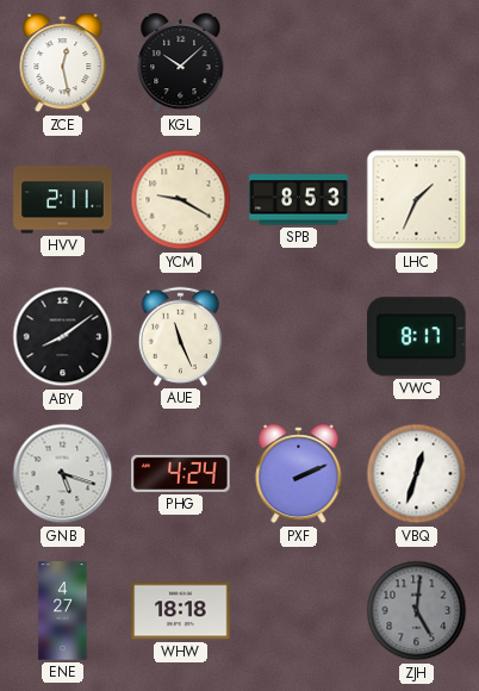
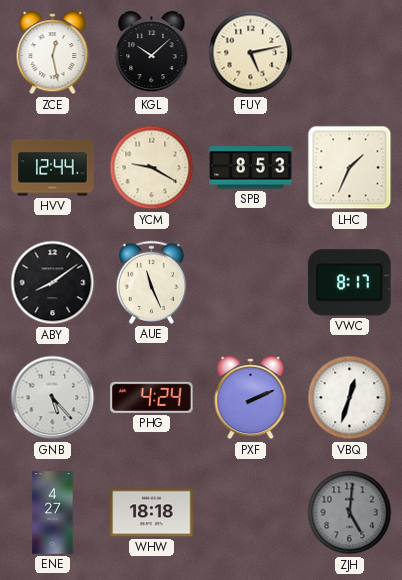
FUY: none -> 5:13 (251, 53)
HVV: 2:11 -> 12:44 (53, 168)
GNB: 5:18 -> 5:23 (53, 398)
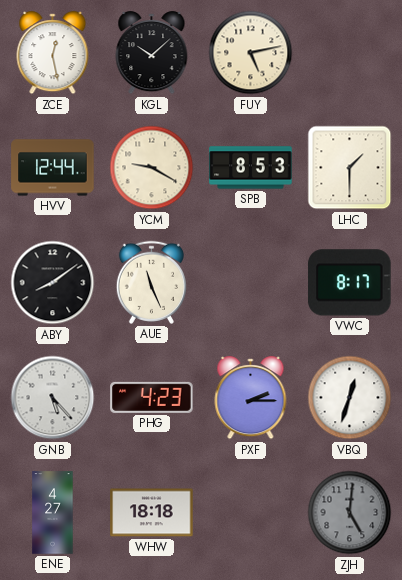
LHC: 1:34 -> 1:30 (350, 168)
PHG: 4:24 -> 4:23 (152, 397)
PXF: 2:11 -> 2:15 (251, 398)
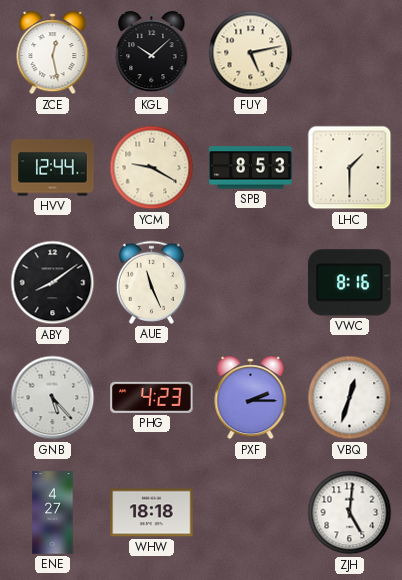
VWC: 8:17 -> 8:16 (350, 283)
ZJH dial: grey -> white (350, 513)
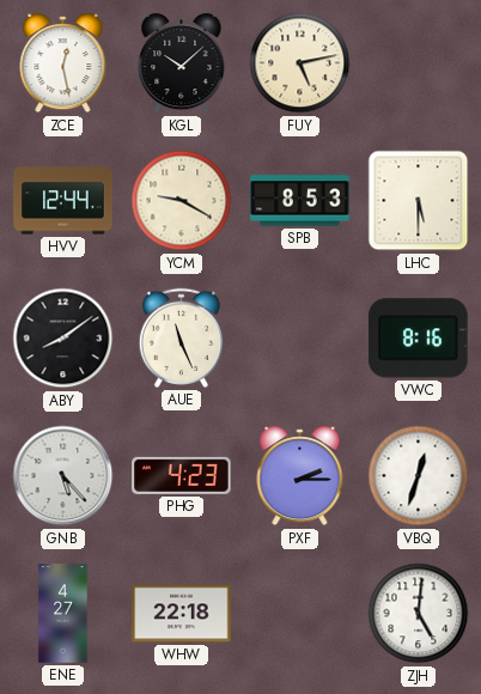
LHC: 1:30 -> 5:30 (419, 201)
WHW: 18:18 -> 22:18 (182, 614)
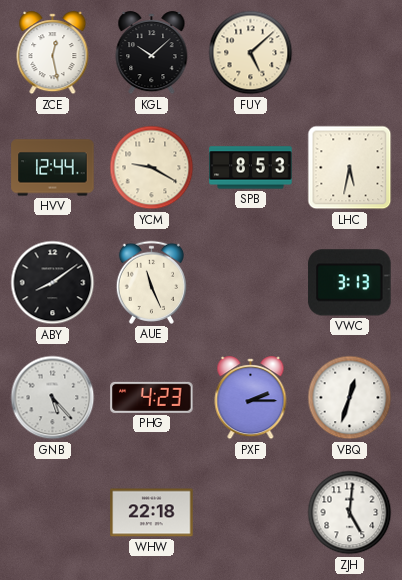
FUY: 5:13 -> 5:08 (251, 53)
LHC: 5:30 -> 5:32 (350, 168)
VWC: 8:16 -> 3:13 (350, 283)
ENE: 4:27 -> none (63, 614)
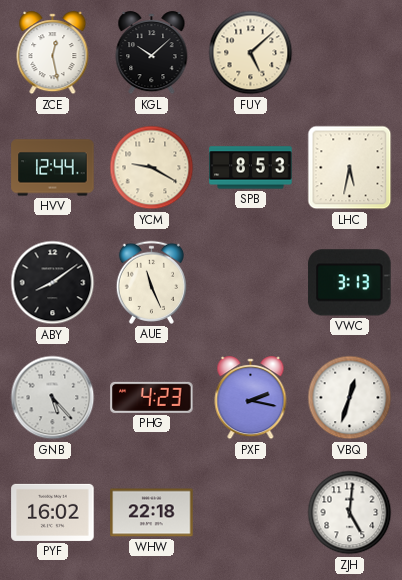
PXF: 2:15 -> 2:17 (251, 398)
PYF: none -> 16:02 (53, 512)
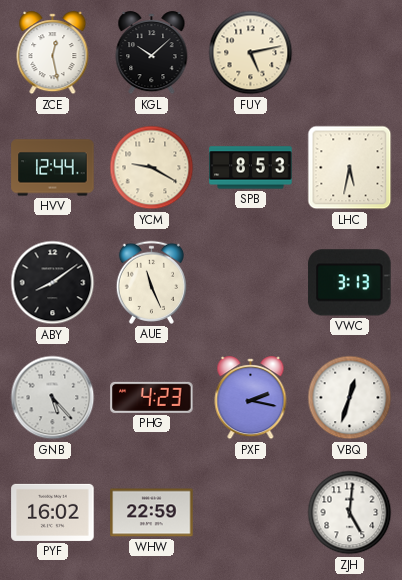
FUY: 5:08 -> 5:13 (251, 53)
WHW: 22:18 -> 22:59 (152, 513)
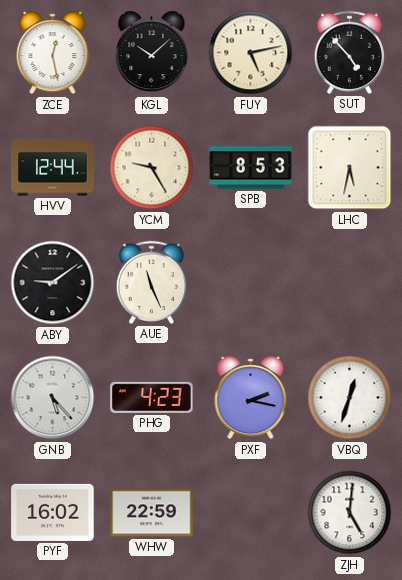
SUT: none -> 4:53 (349, 52)
YCM: 9:20 -> 9:25 (152, 168)
ABY: 8:09 -> 9:09 (53, 283)
VWC: 3:13 -> none (350, 283)
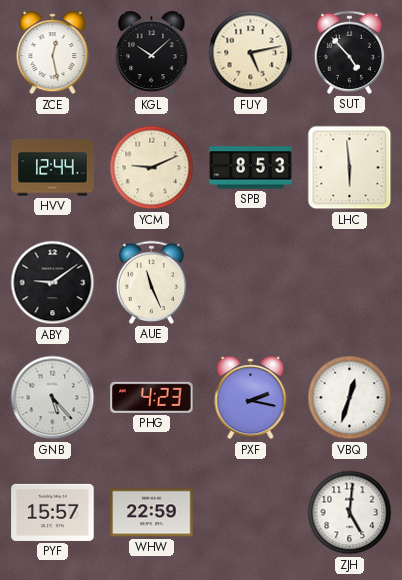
YCM: 9:25 -> 9:11 (152, 168)
LHC: 5:32 -> 5:59 (350, 168)
PYF: 16:02 -> 15:57 (53, 512)
